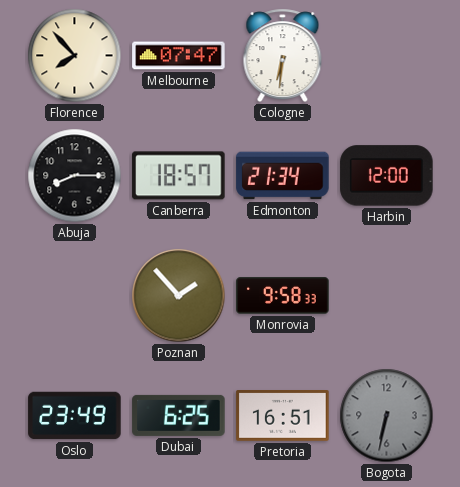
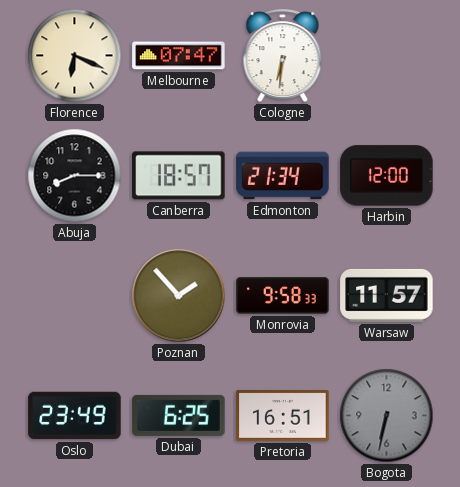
Florence: 7:53 -> 6:19 (75, 56)
Warsaw: none -> 11:57 (387, 295)
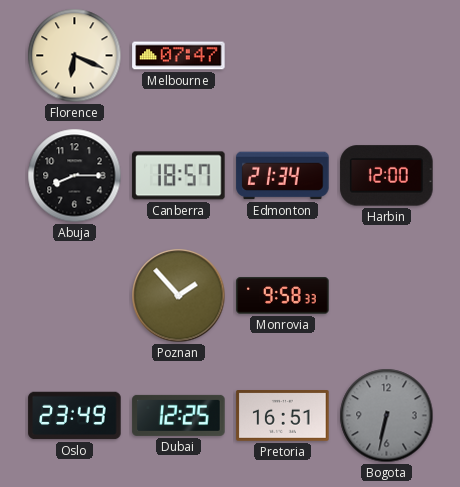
Cologne: 6:31 -> none (283, 56)
Warsaw: 11:57 -> none (387, 295)
Dubai: 6:25 -> 12:25 (179, 415)
